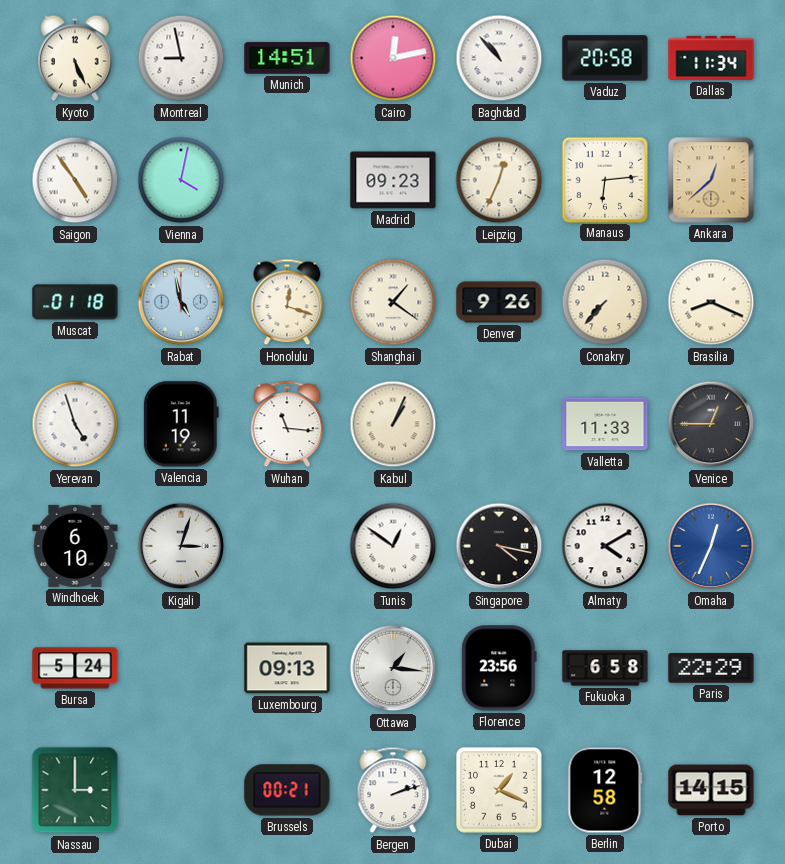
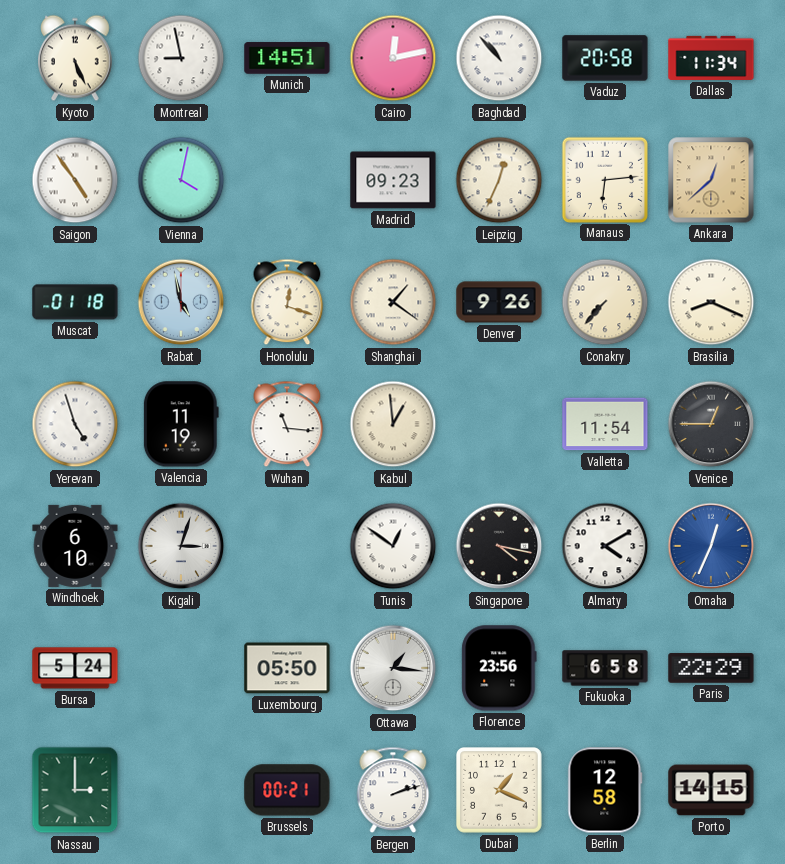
Kabul: 1:04 -> 12:59 (393, 424)
Valletta: 11:33 -> 11:54 (605, 424)
Luxembourg: 09:13 -> 05:50 (287, 668)
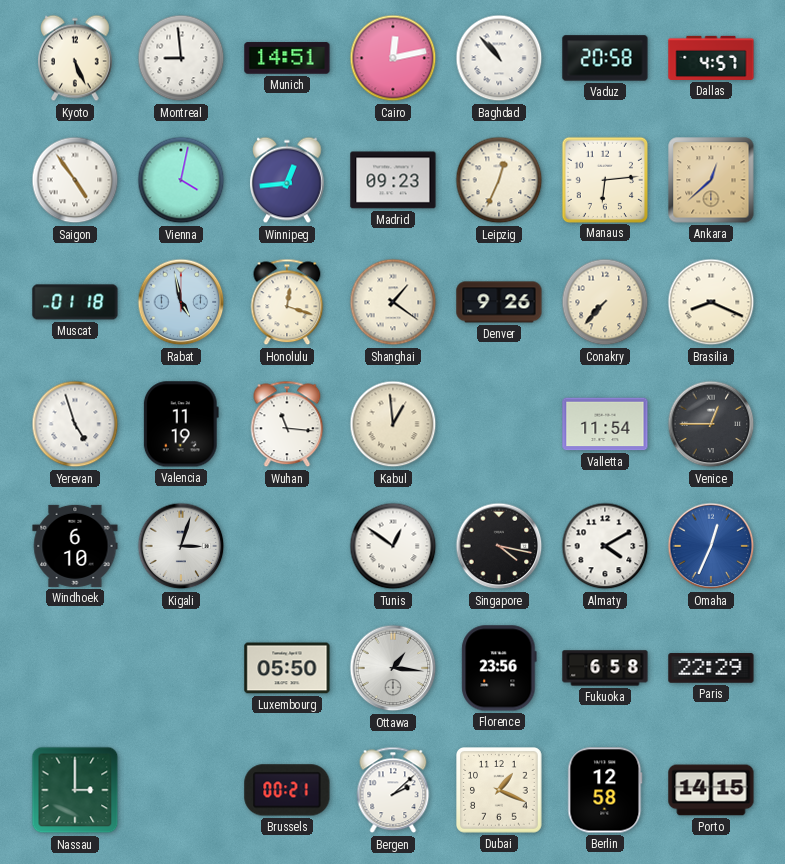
Montreal: 8:58 -> 8:59 (181, 58)
Dallas: 11:34 -> 4:57 (711, 58)
Winnipeg: none -> 12:44 (288, 180)
Bursa: 5:24 -> none (75, 668)
Bergen: 2:12 -> 2:08 (393, 790)
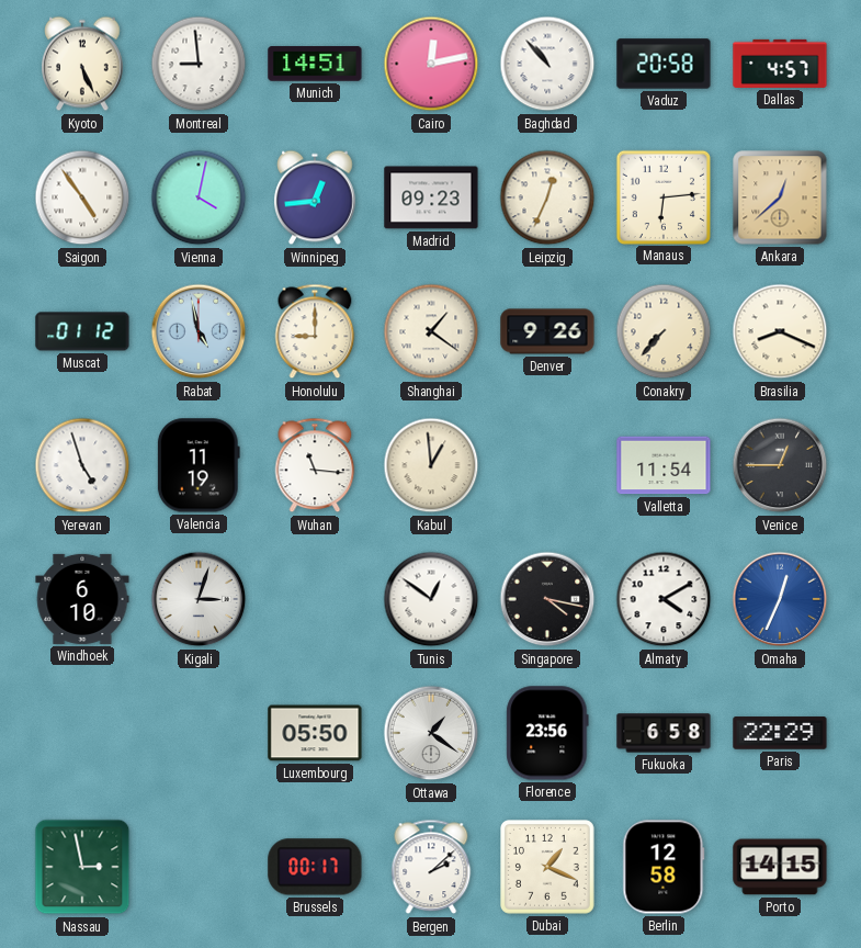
Muscat: 01:18 -> 01:12 (82, 331)
Honolulu: 12:18 -> 9:00 (315, 331)
Ottawa: 1:16 -> 1:21 (431, 733)
Nassau: 3:00 -> 2:58 (82, 867)
Brussels: 00:21 -> 00:17 (315, 867)
